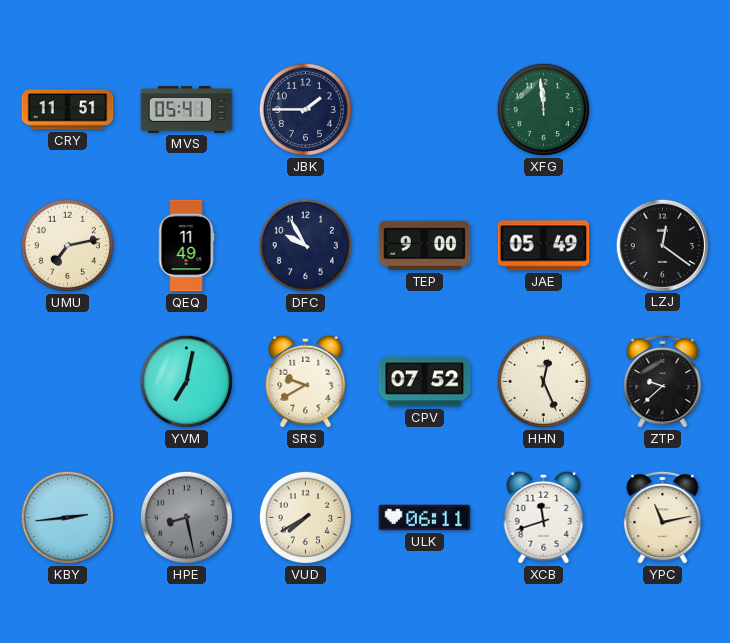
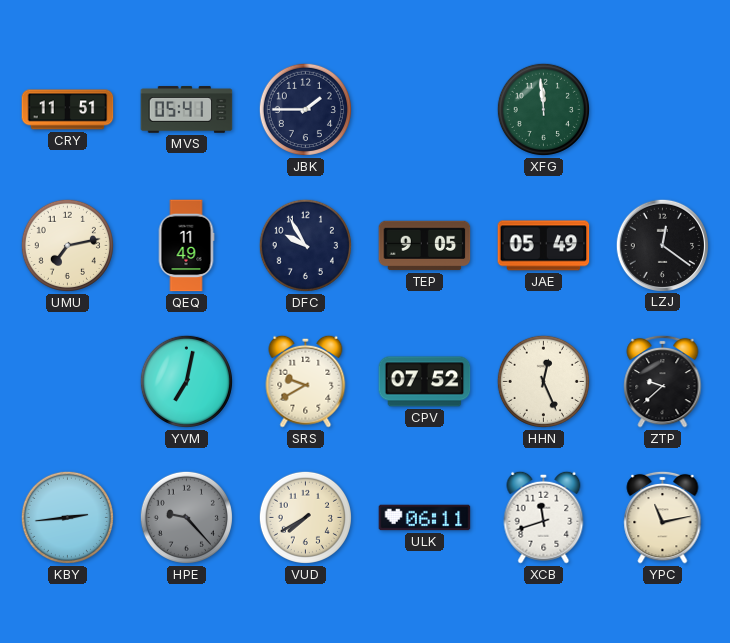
TEP: 9:00 -> 9:05 (425, 246)
HPE: 8:28 -> 9:23 (186, 517)
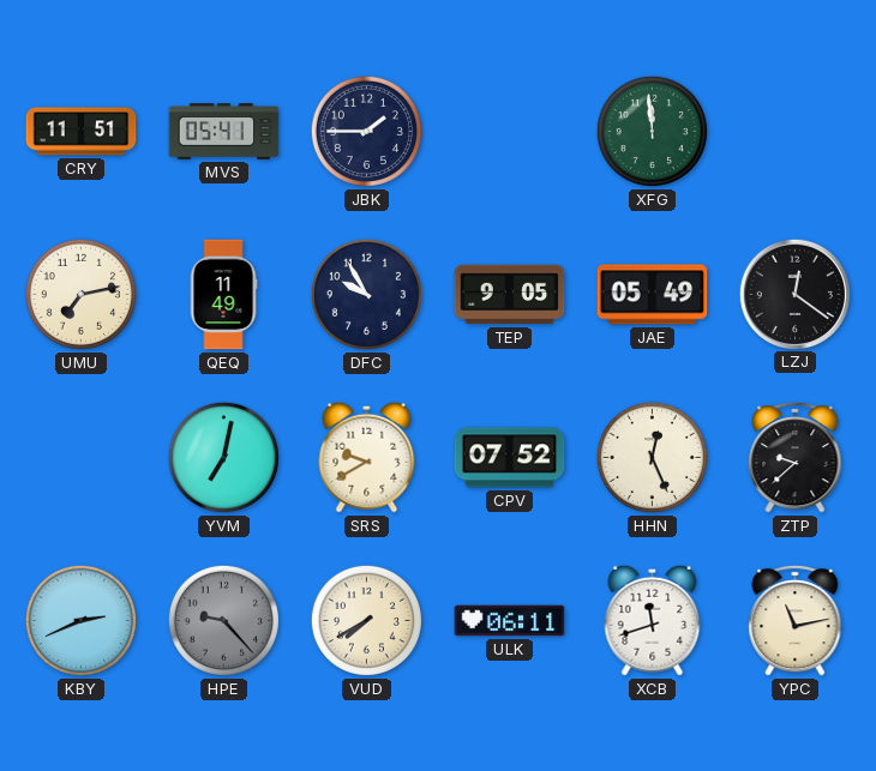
KBY: 2:44 -> 2:41 (80, 620)
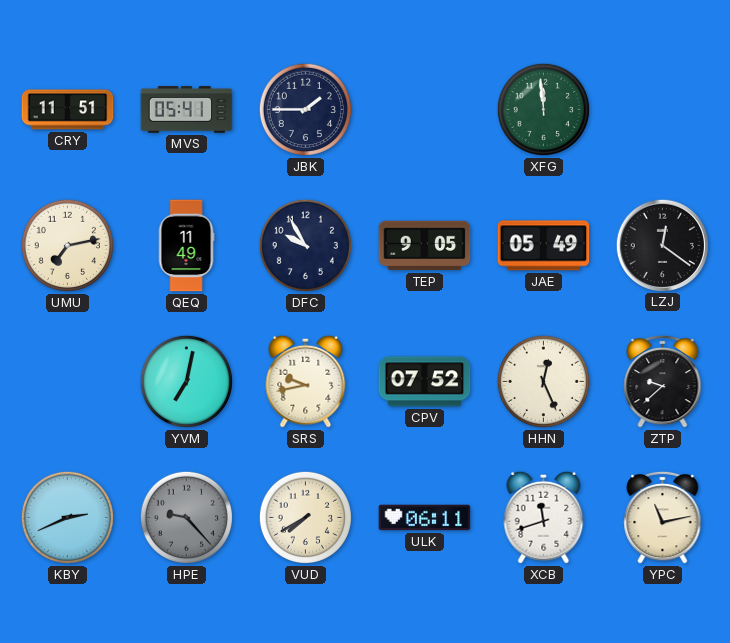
SRS: 9:40 -> 9:43 (306, 381)
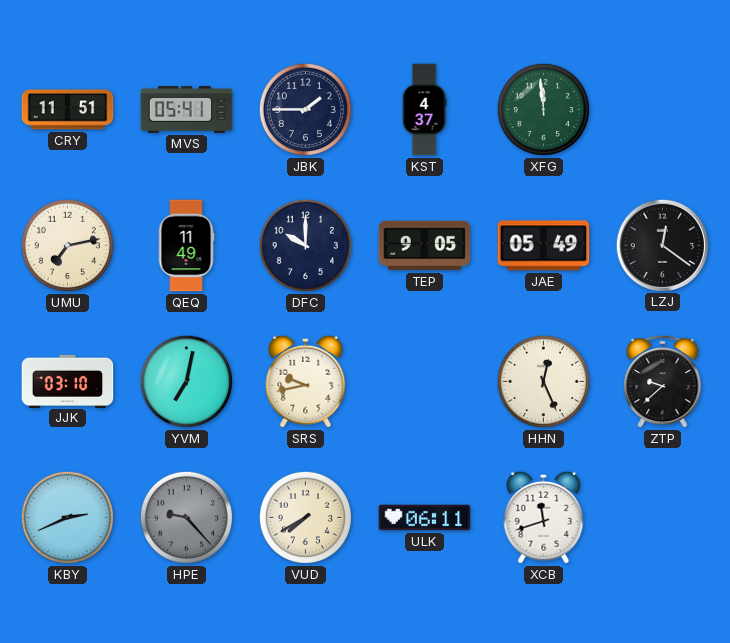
KST: none -> 4:37 (424, 110)
DFC: 9:55 -> 10:00 (305, 245)
JJK: none -> 03:10 (68, 381)
CPV: 07:52 -> none (425, 382)
YPC: 11:13 -> none (663, 517)
